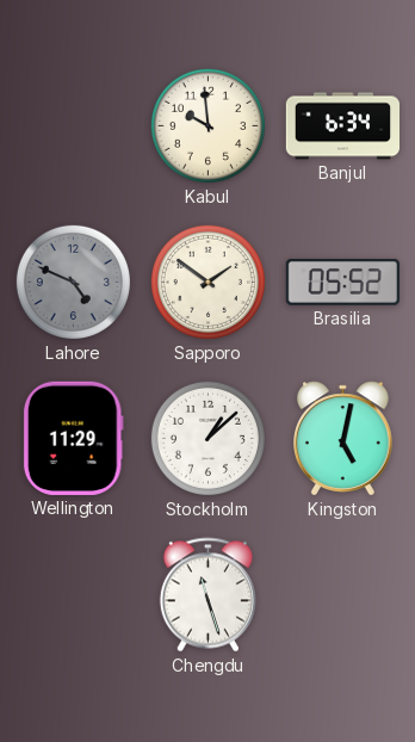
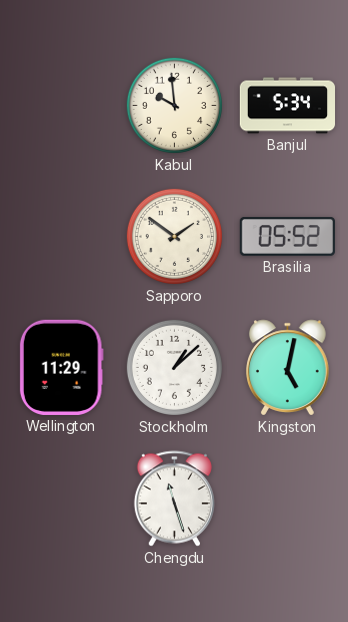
Banjul: 6:34 -> 5:34 (288, 106)
Lahore: 4:49 -> none (73, 282)
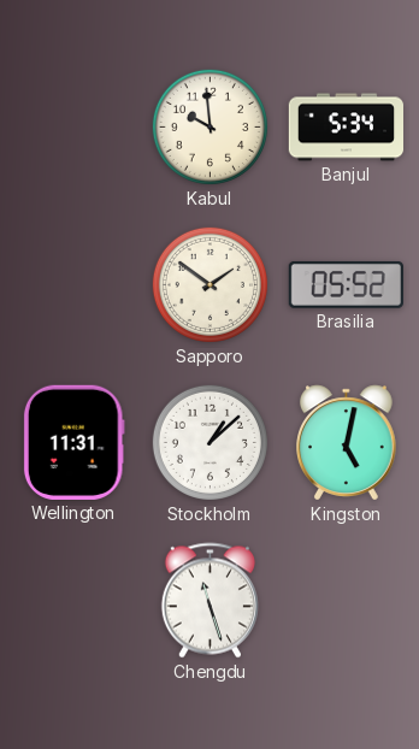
Wellington: 11:29 -> 11:31 (73, 442)
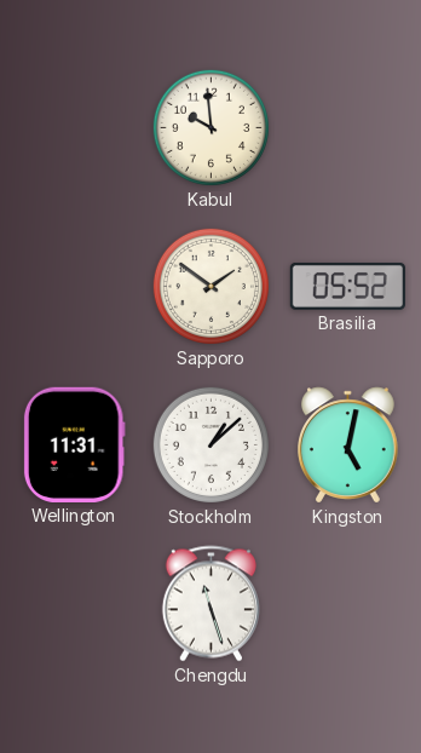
Banjul: 5:34 -> none (347, 128)
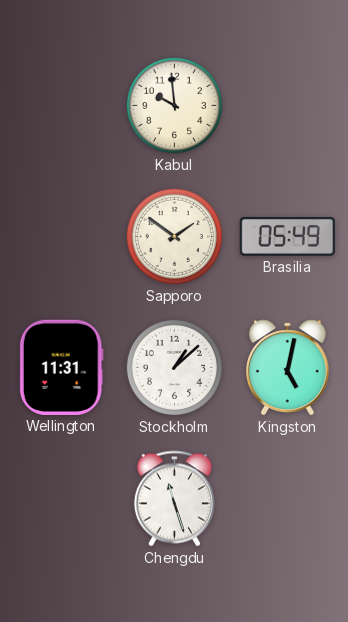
Brasilia: 05:52 -> 05:49 (287, 237)
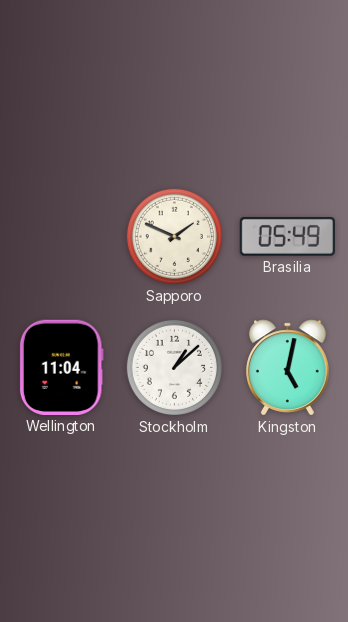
Kabul: 9:59 -> none (174, 105)
Sapporo: 1:51 -> 1:49 (174, 236)
Wellington: 11:31 -> 11:04 (61, 367)
Chengdu: 11:27 -> none (174, 499)
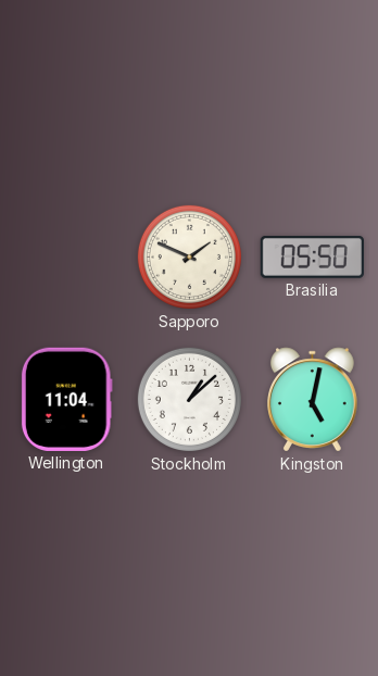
Brasilia: 05:49 -> 05:50 (312, 258)
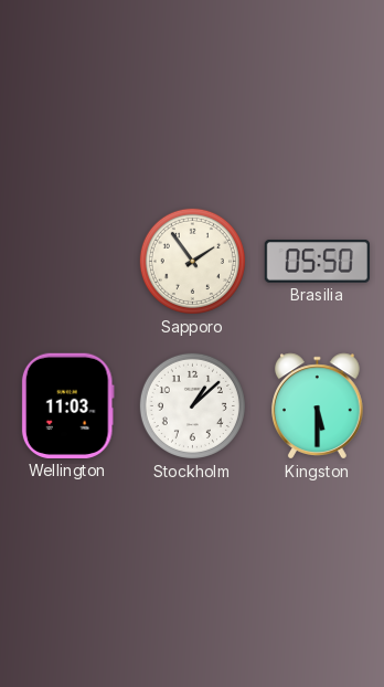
Sapporo: 1:49 -> 1:54 (192, 261)
Wellington: 11:04 -> 11:03 (67, 405)
Kingston: 5:02 -> 5:30 (318, 406)
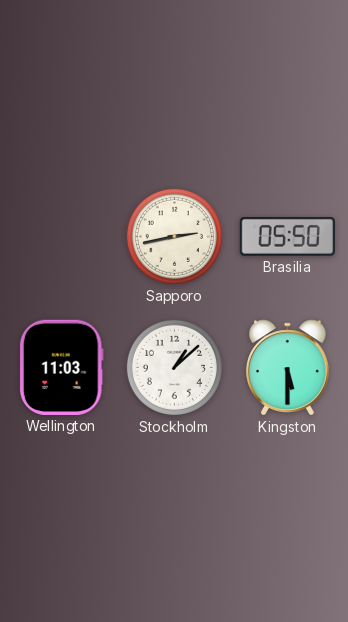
Sapporo: 1:54 -> 2:43 (174, 236)
